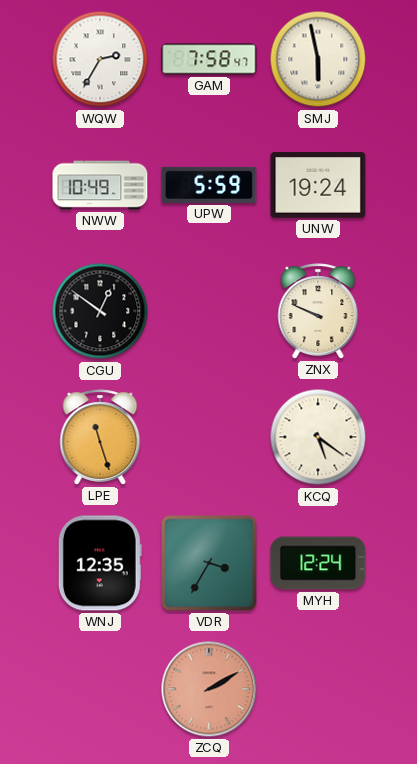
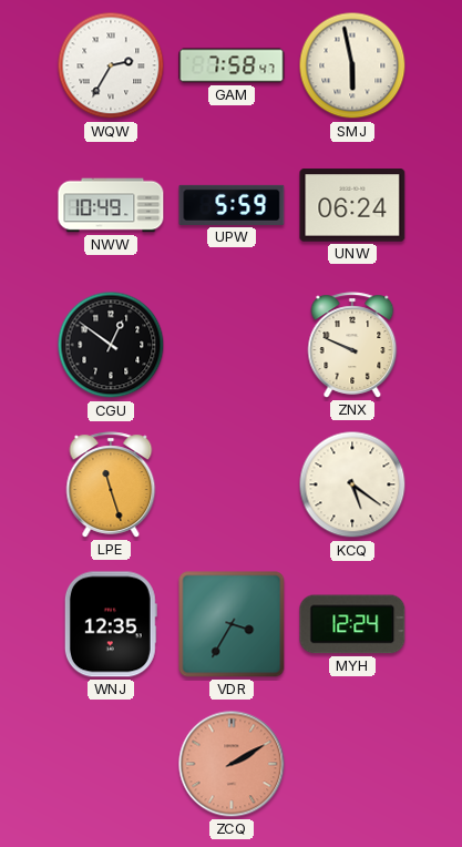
UNW: 19:24 -> 06:24 (352, 205)
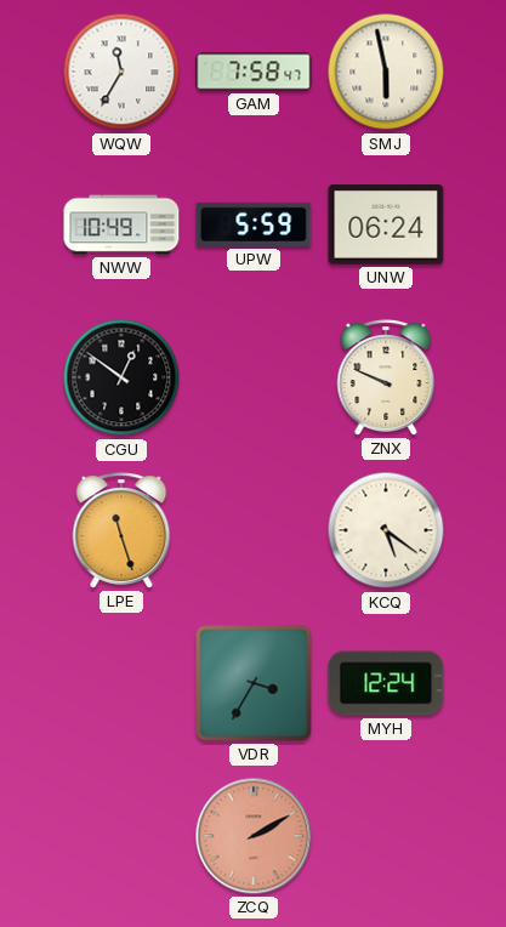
WQW: 2:35 -> 11:35 (121, 72)
WNJ: 12:35 -> none (111, 624)
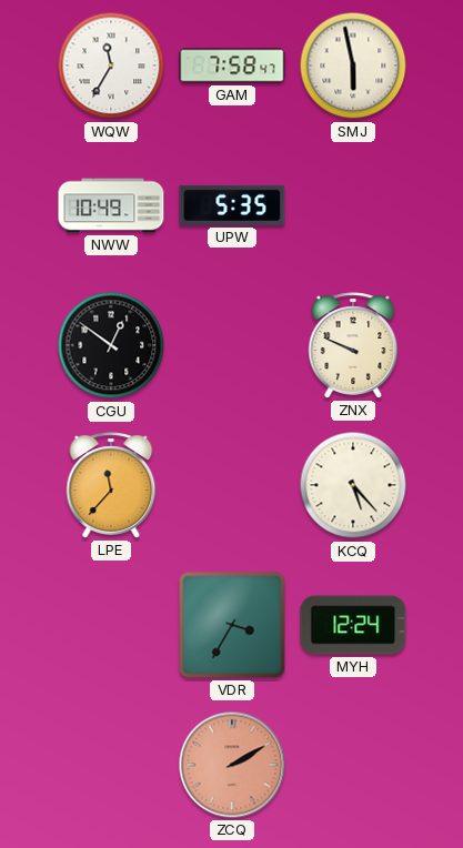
UPW: 5:59 -> 5:35 (232, 205)
UNW: 06:24 -> none (386, 224)
LPE: 11:27 -> 11:37 (111, 485)
KCQ: 5:21 -> 5:23 (353, 485)
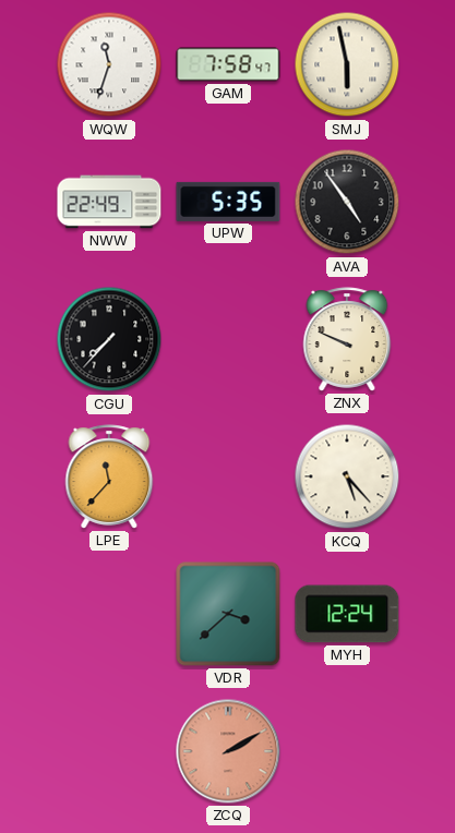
WQW: 11:35 -> 11:33 (109, 64)
NWW: 10:49 -> 22:49 (109, 202)
AVA: none -> 4:54 (347, 202)
CGU: 12:51 -> 7:37 (109, 339)
VDR: 3:35 -> 3:38 (228, 614)
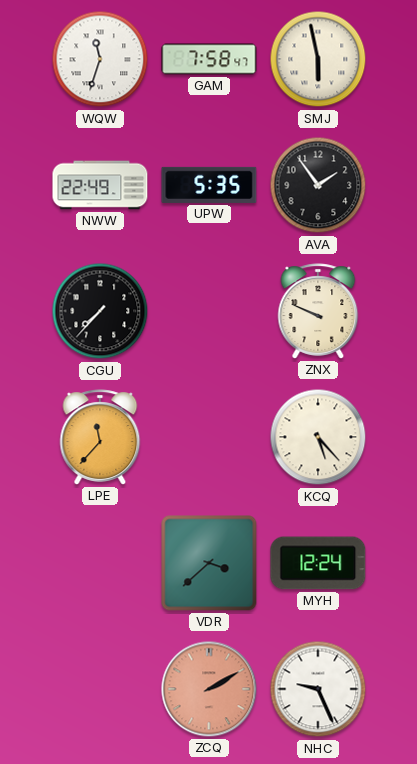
AVA: 4:54 -> 1:54 (318, 185)
NHC: none -> 9:26 (318, 689)
